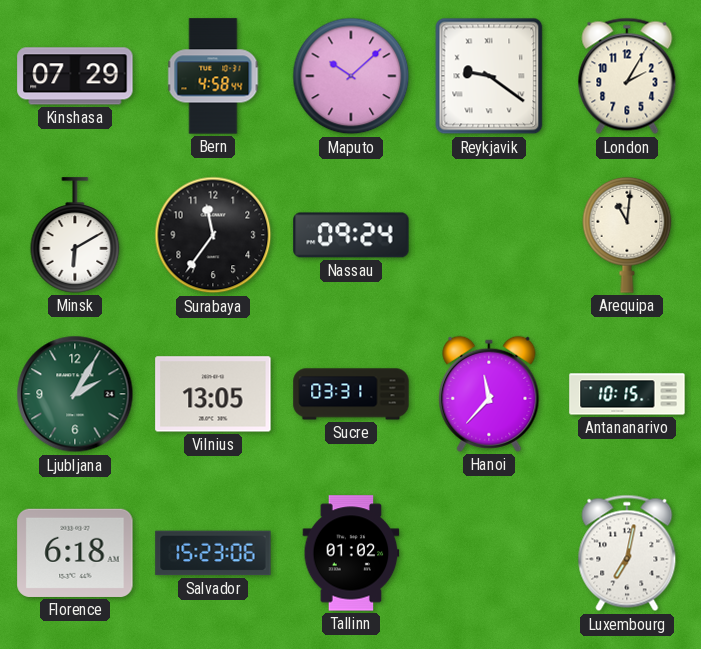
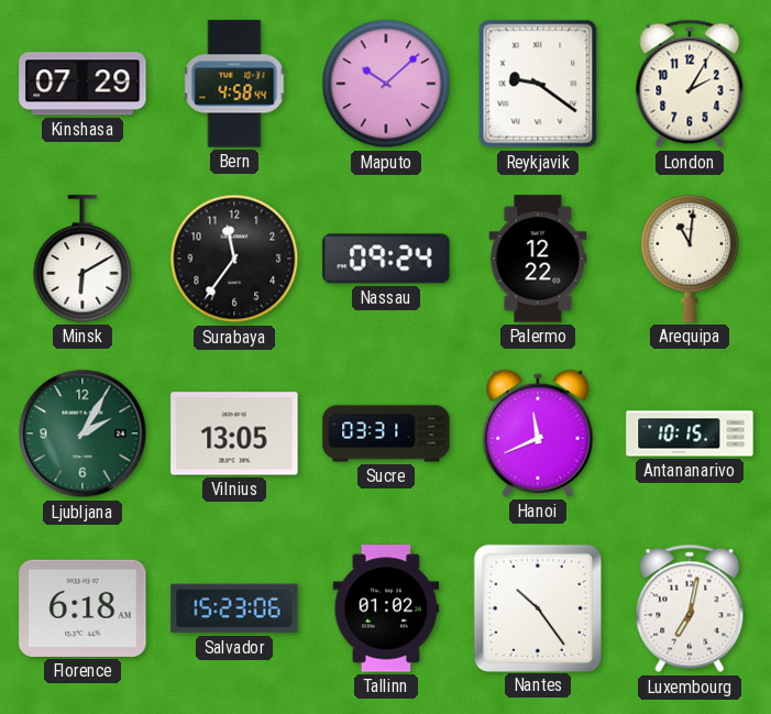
Palermo: none -> 12:22 (538, 259)
Hanoi: 11:37 -> 11:41 (538, 433)
Nantes: none -> 10:24 (537, 607)
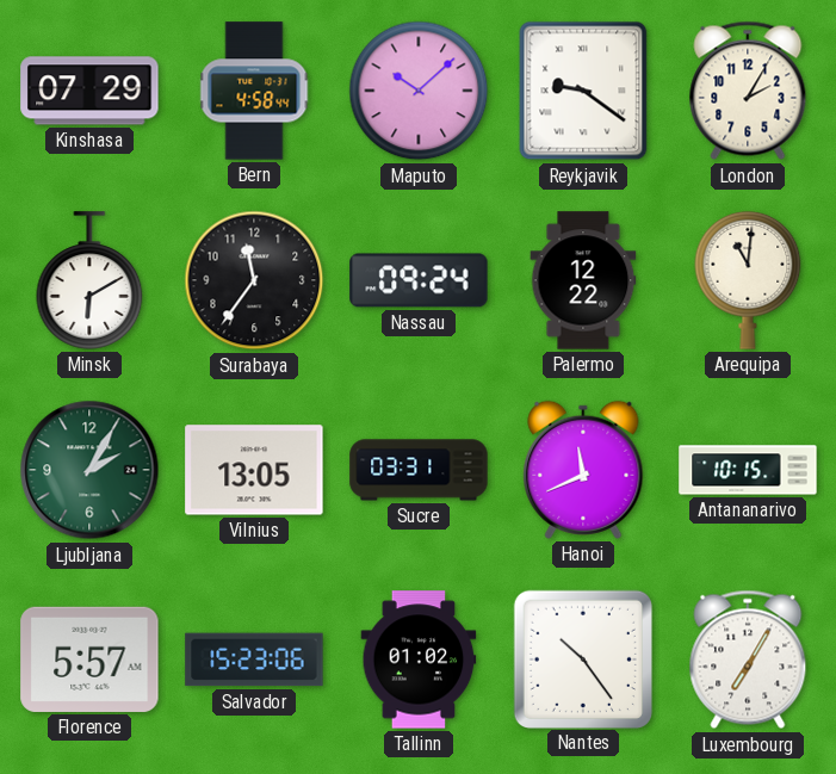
Florence: 6:18 -> 5:57 (89, 660)
Luxembourg: 7:02 -> 7:05 (748, 660)
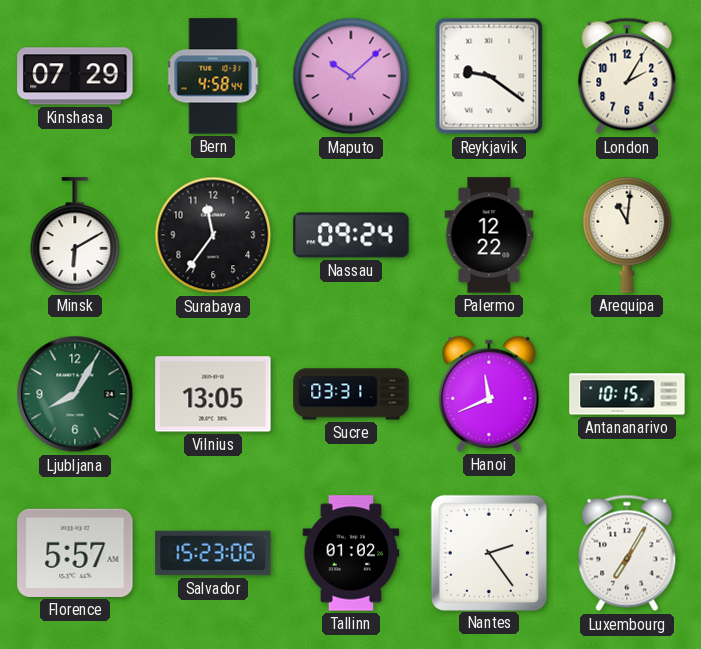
Ljubljana: 2:05 -> 8:05 (75, 394)
Nantes: 10:24 -> 2:24 (488, 552)
